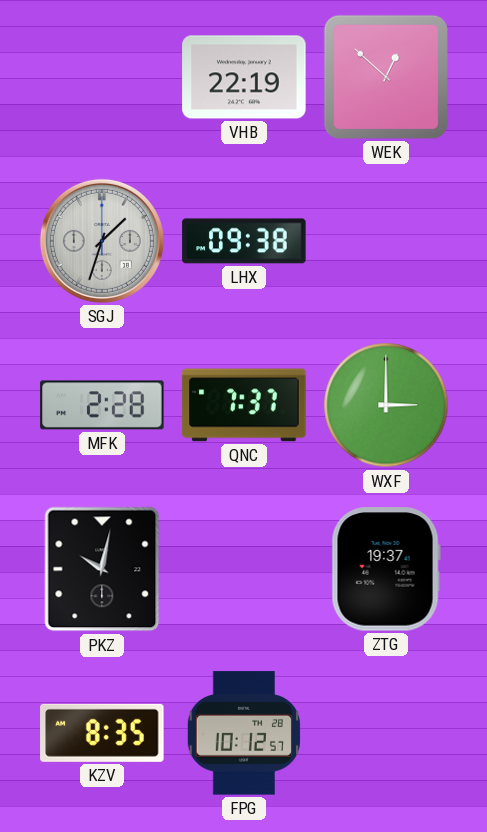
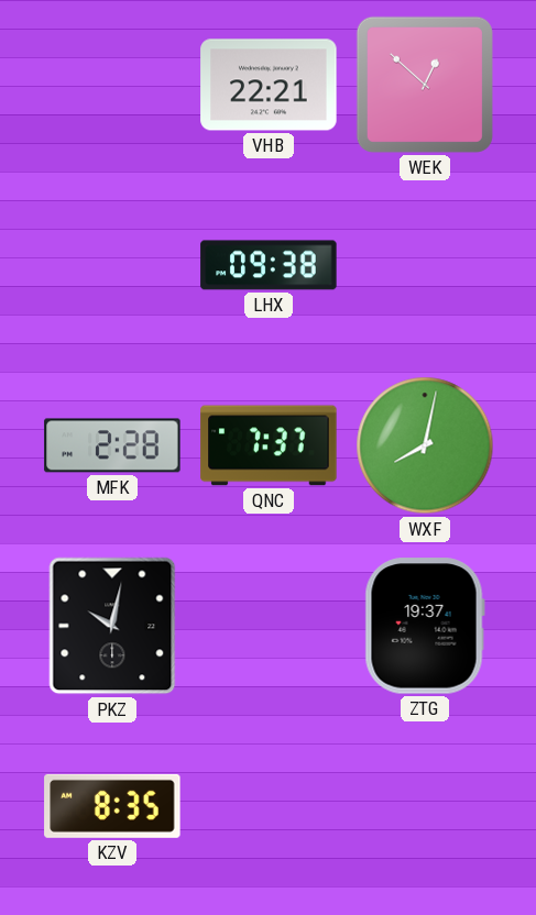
VHB: 22:19 -> 22:21 (269, 85)
SGJ: 1:33 -> none (102, 241)
WXF: 3:00 -> 8:02 (425, 445)
FPG: 10:12 -> none (244, 733)
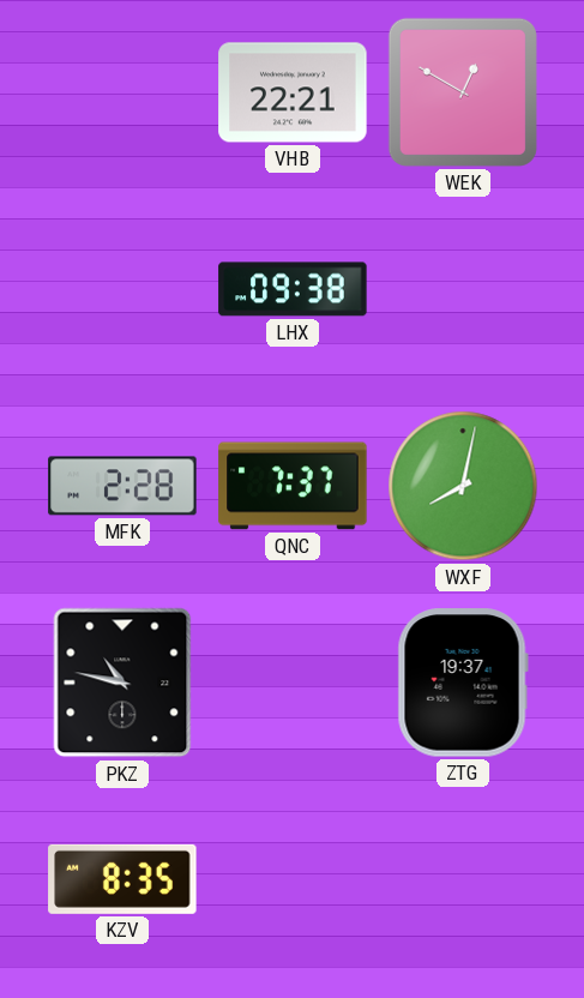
WEK: 12:52 -> 12:50 (463, 92)
PKZ: 10:02 -> 10:47 (122, 683)
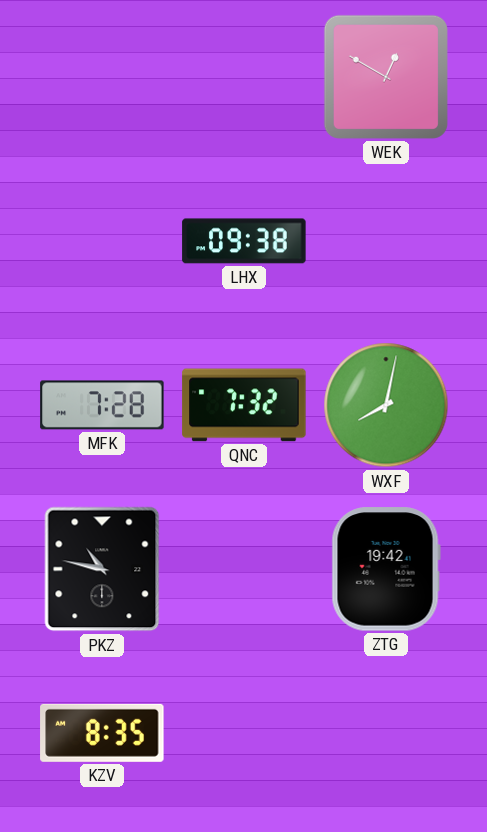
VHB: 22:21 -> none (293, 92)
MFK: 2:28 -> 7:28 (102, 405)
QNC: 7:37 -> 7:32 (244, 405)
ZTG: 19:37 -> 19:42 (386, 569)
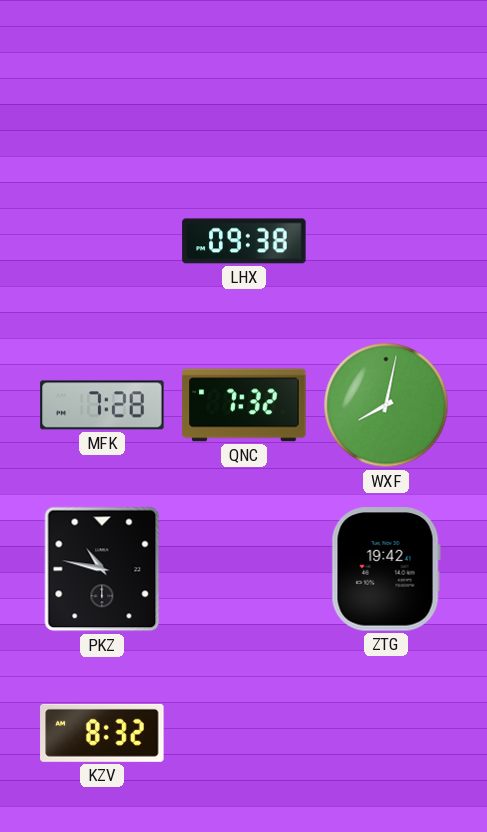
WEK: 12:50 -> none (386, 77)
KZV: 8:35 -> 8:32 (102, 733)
